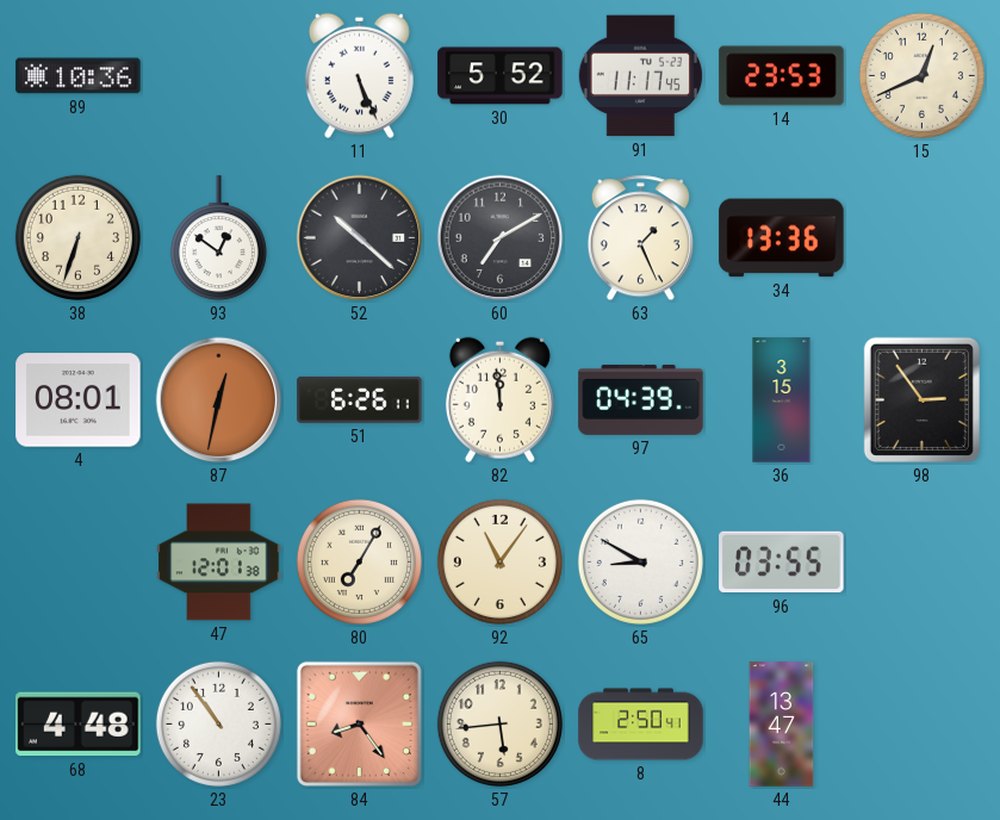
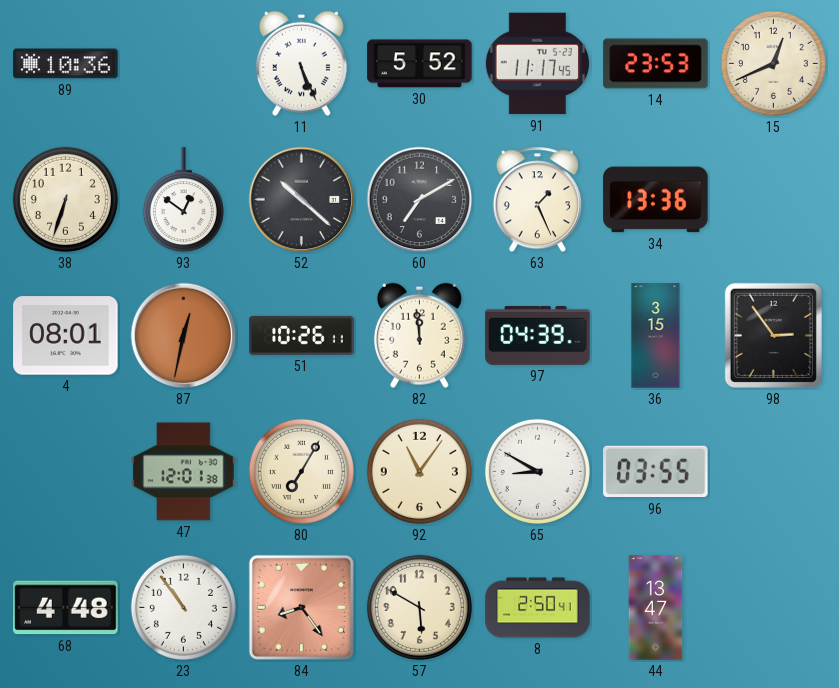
51: 6:26 -> 10:26 (302, 335)
57: 5:44 -> 5:50 (419, 607)
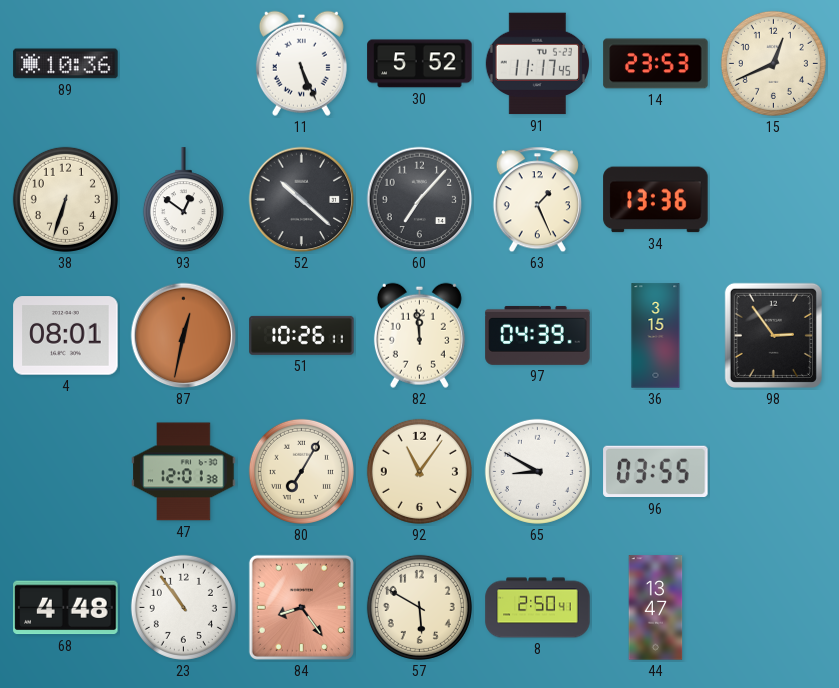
60: 7:10 -> 7:07 (420, 200)
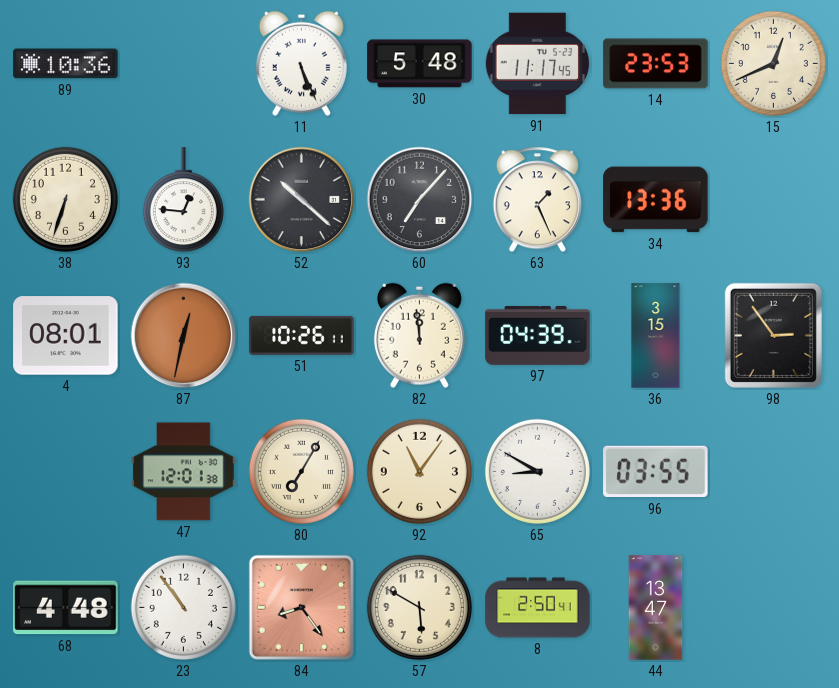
30: 5:52 -> 5:48 (420, 64)
93: 12:51 -> 12:46 (183, 200)
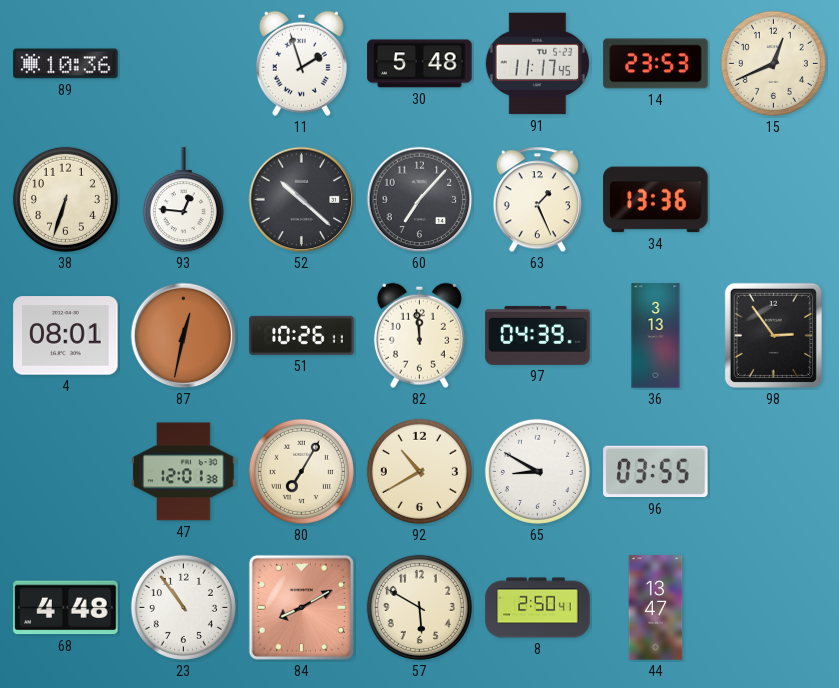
11: 5:26 -> 1:57 (301, 63)
36: 3:15 -> 3:13 (656, 336)
92: 11:06 -> 10:40 (419, 471)
84: 8:24 -> 8:10 (301, 607)
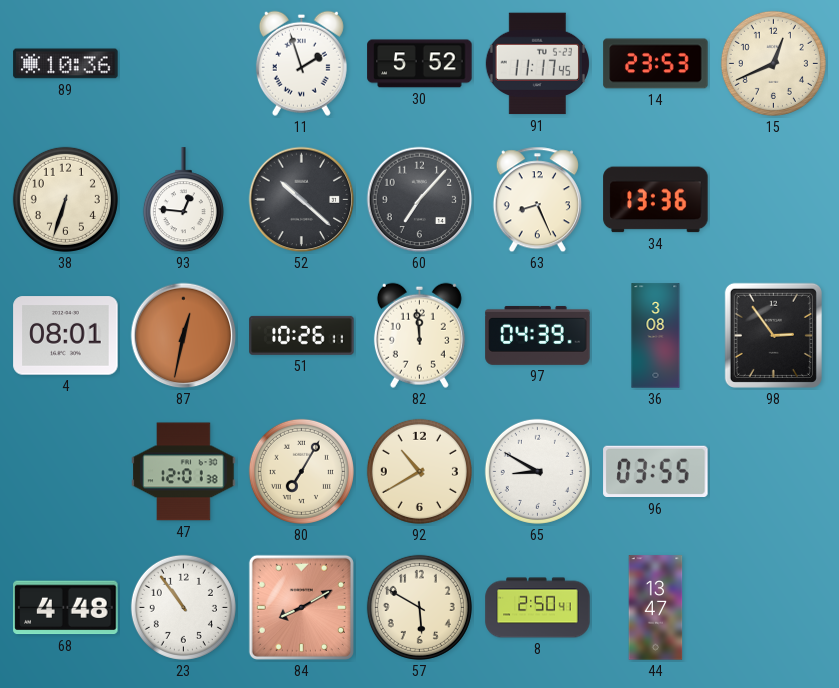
30: 5:48 -> 5:52 (420, 64)
63: 1:26 -> 8:26 (537, 200)
36: 3:13 -> 3:08 (656, 336)
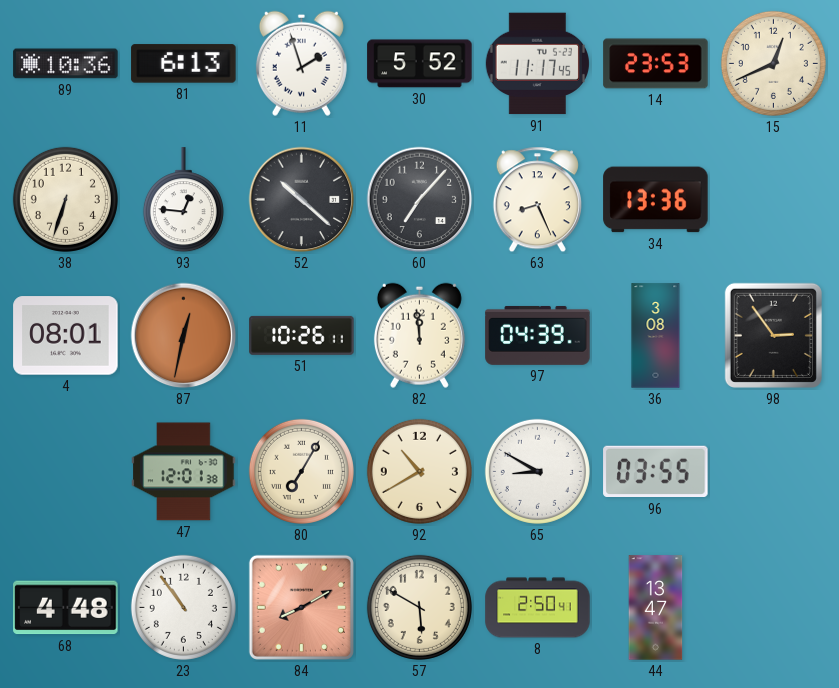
81: none -> 6:13 (184, 64)
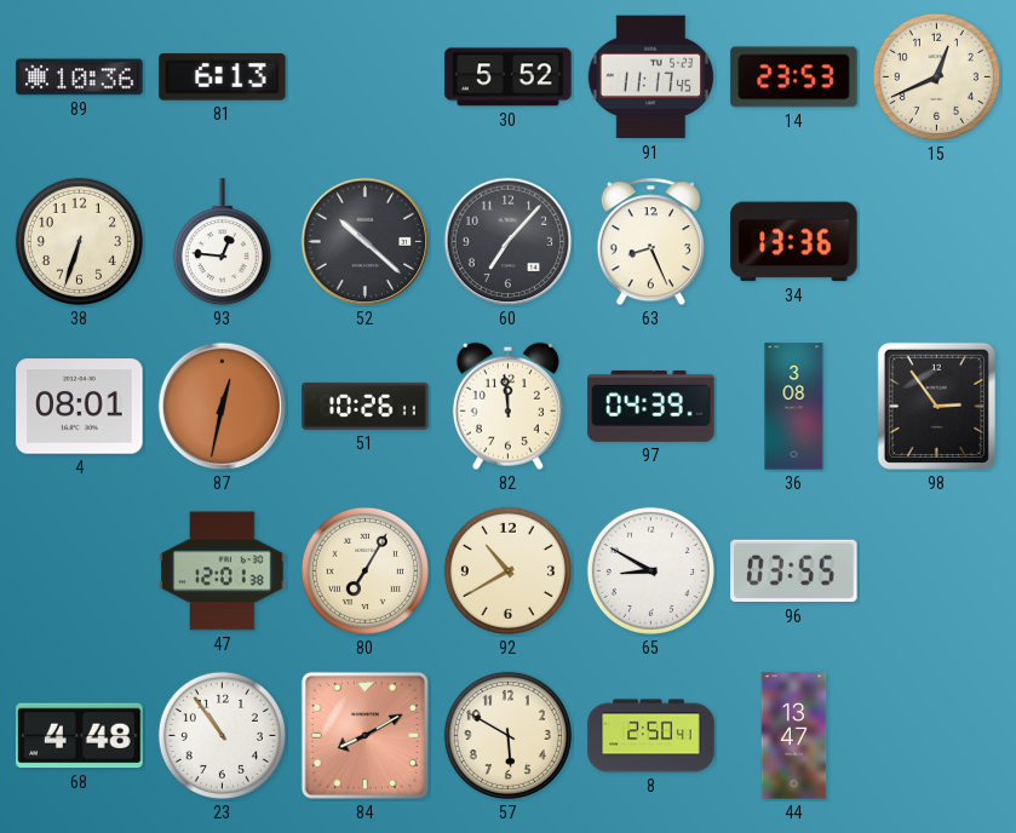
11: 1:57 -> none (301, 63)
